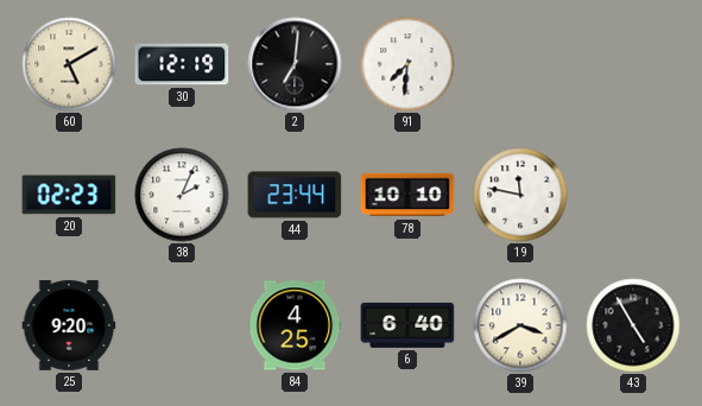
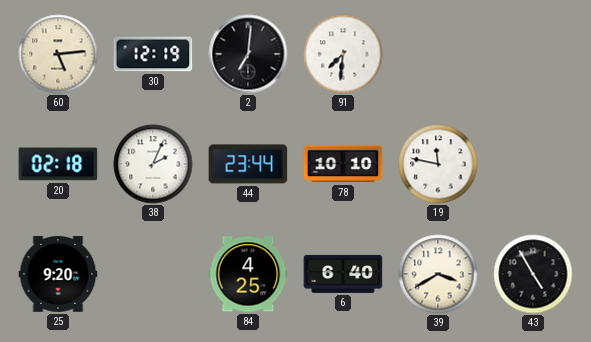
60: 5:10 -> 5:14 (58, 54)
20: 02:23 -> 02:18 (58, 164)
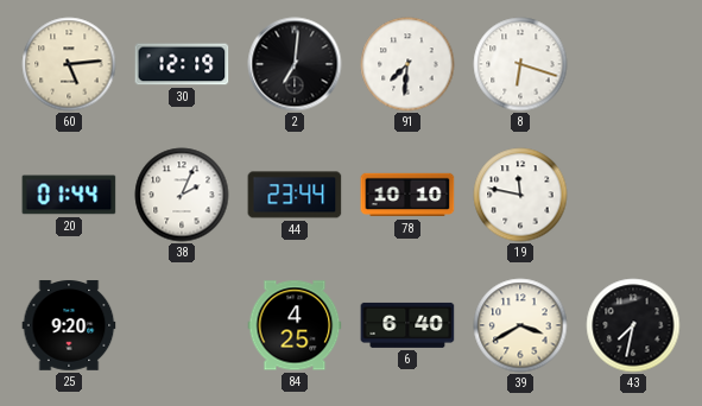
8: none -> 6:18 (520, 64)
20: 02:18 -> 01:44 (69, 195)
43: 4:55 -> 7:32 (633, 325)
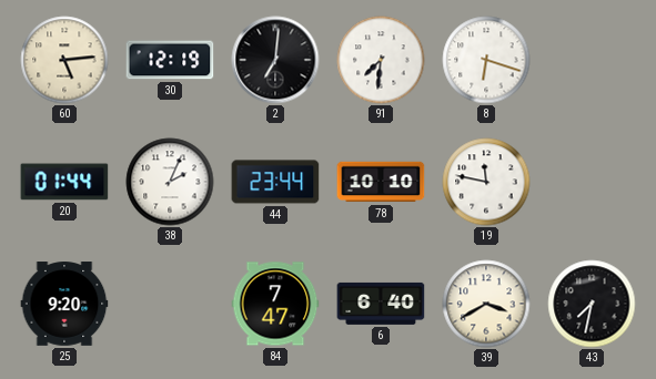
84: 4:25 -> 7:47 (275, 304)
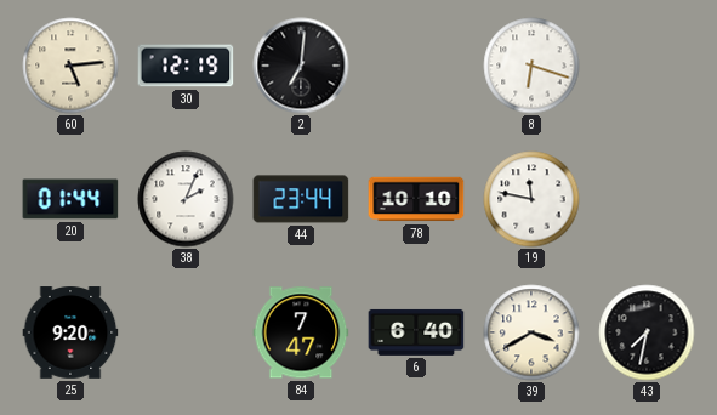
91: 7:31 -> none (381, 60)
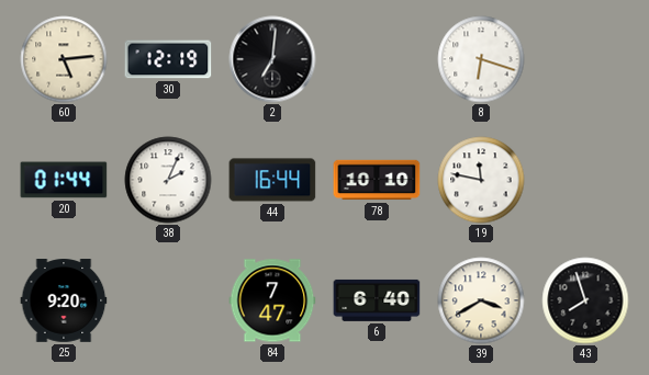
44: 23:44 -> 16:44 (272, 180)
43: 7:32 -> 7:57 (585, 300)
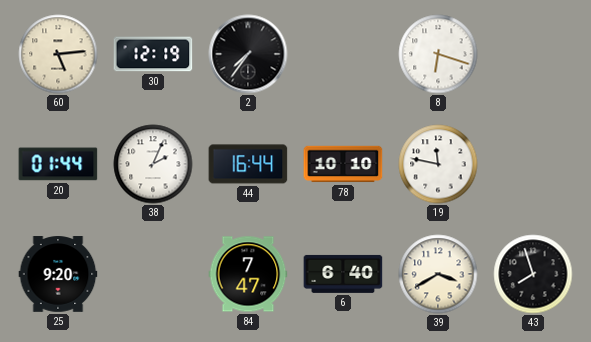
2: 7:01 -> 7:36 (248, 54)
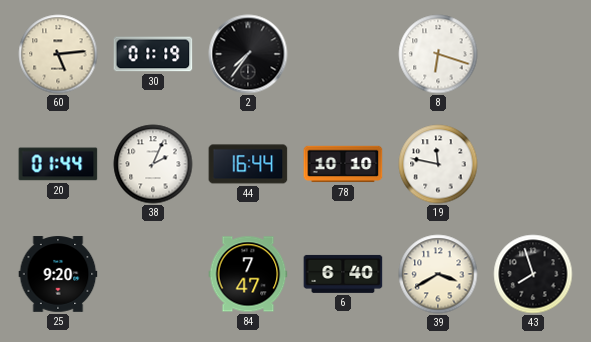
30: 12:19 -> 01:19 (153, 54)
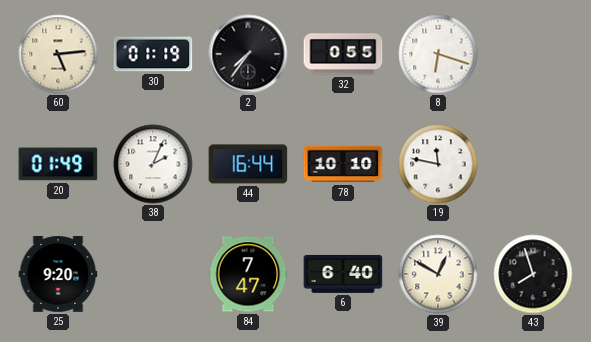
32: none -> 0:55 (343, 54)
20: 01:44 -> 01:49 (58, 164)
39: 3:40 -> 12:50 (438, 274)
